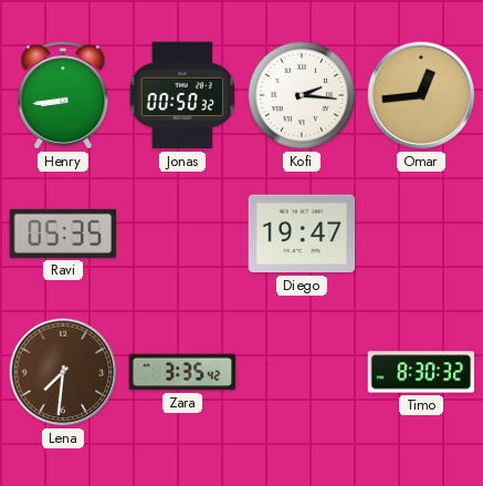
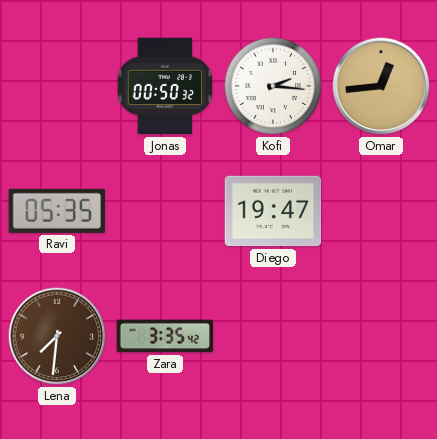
Henry: 8:44 -> none (63, 95)
Timo: 8:30 -> none (421, 372)
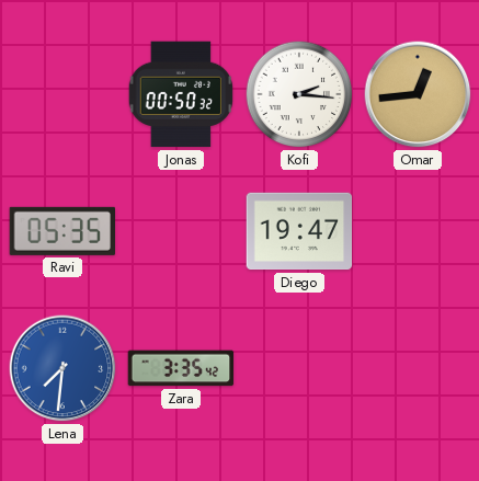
Lena dial: brown -> blue (62, 368)
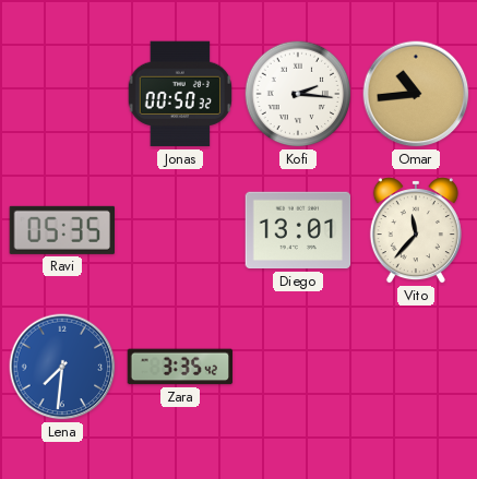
Omar: 12:44 -> 10:44 (416, 94)
Diego: 19:47 -> 13:01 (298, 230)
Vito: none -> 11:37 (416, 231)
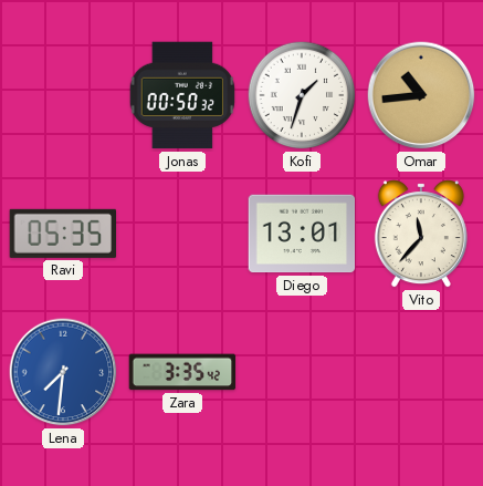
Kofi: 2:16 -> 1:33 (302, 95)
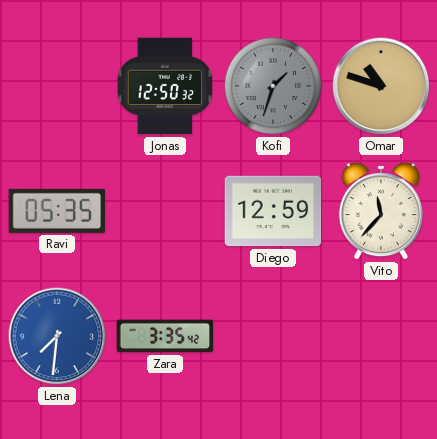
Jonas: 00:50 -> 12:50 (165, 86)
Kofi dial: white -> grey (273, 86)
Omar: 10:44 -> 10:48 (381, 86)
Diego: 13:01 -> 12:59 (273, 211)
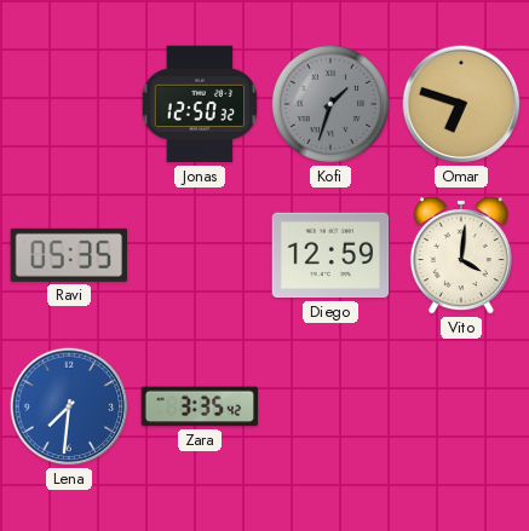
Omar: 10:48 -> 6:48 (461, 104)
Vito: 11:37 -> 4:01 (461, 256)
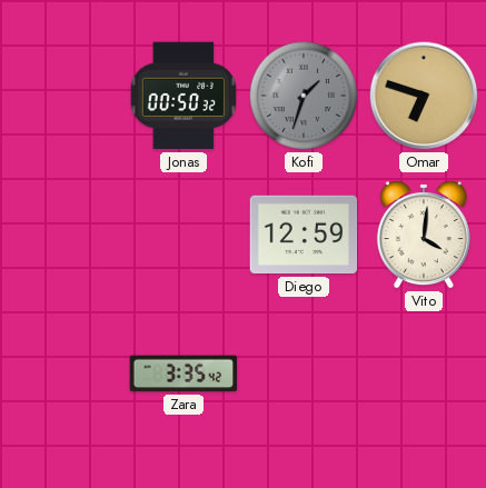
Jonas: 12:50 -> 00:50 (184, 96)
Ravi: 05:35 -> none (68, 255)
Lena: 7:31 -> none (69, 406)
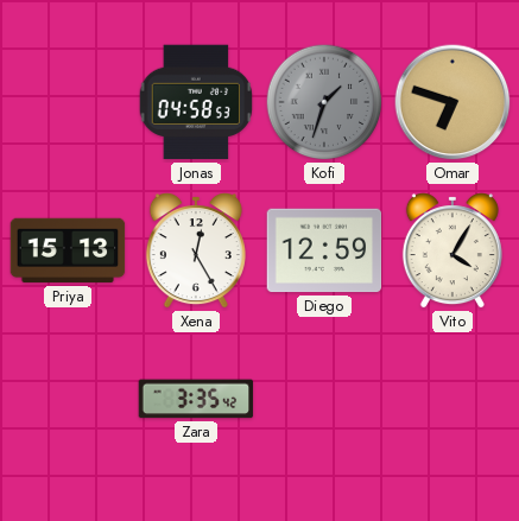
Jonas: 00:50 -> 04:58 (196, 102)
Priya: none -> 15:13 (68, 250)
Xena: none -> 12:25 (196, 252)
Vito: 4:01 -> 4:05 (452, 252)
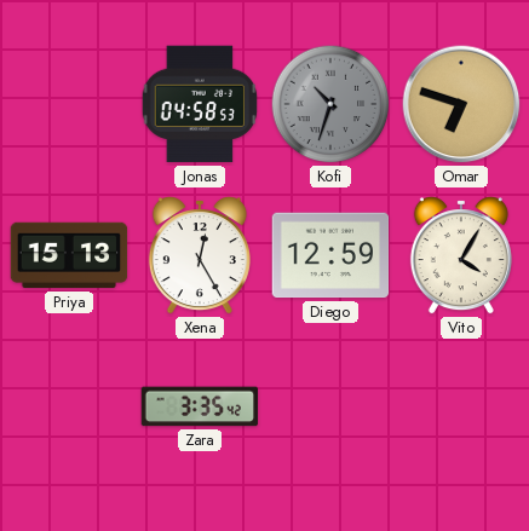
Kofi: 1:33 -> 10:33 (330, 104)
